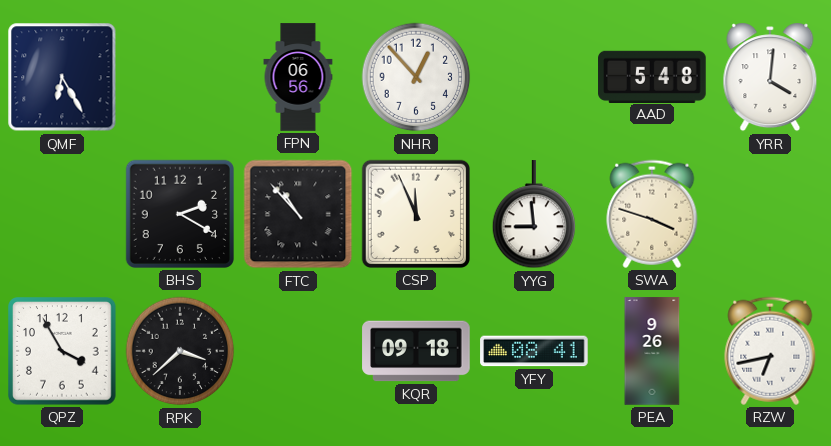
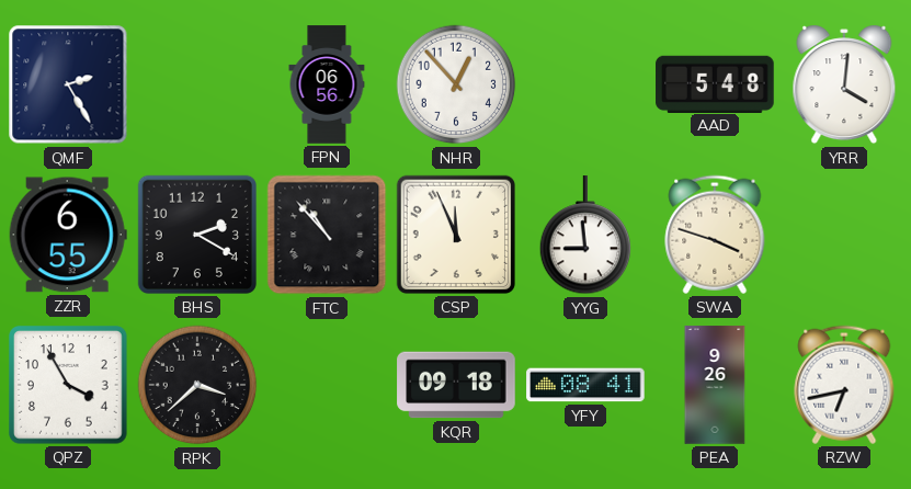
QMF: 6:25 -> 2:25 (68, 84)
ZZR: none -> 6:55 (68, 235)
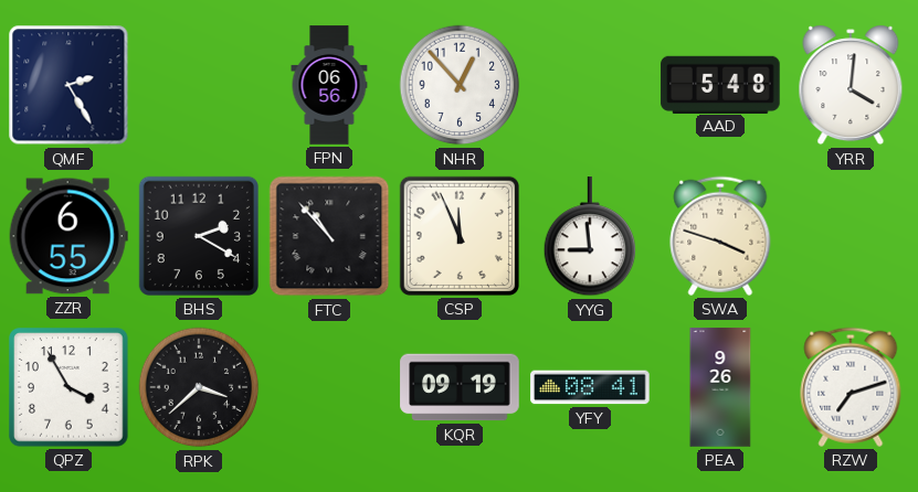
KQR: 09:18 -> 09:19 (460, 387)
RZW: 6:43 -> 7:12 (851, 387)
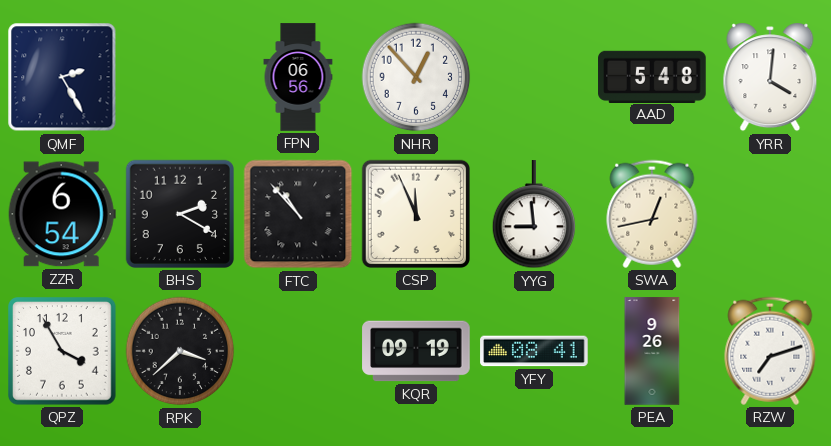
ZZR: 6:55 -> 6:54 (62, 214)
SWA: 3:48 -> 12:43 (652, 214)
